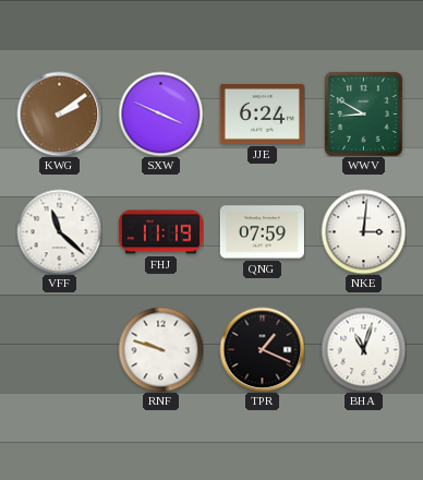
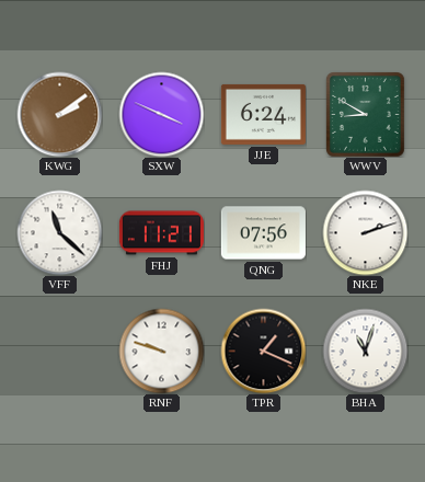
FHJ: 11:19 -> 11:21 (161, 233)
QNG: 07:59 -> 07:56 (263, 233)
NKE: 3:01 -> 2:12 (365, 232)
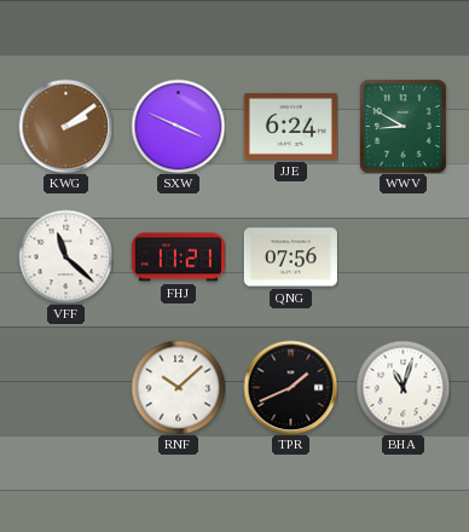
NKE: 2:12 -> none (365, 232)
RNF: 9:48 -> 10:08 (178, 387)
TPR: 1:19 -> 1:41 (290, 387)
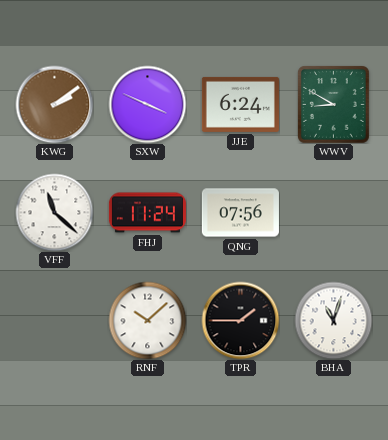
FHJ: 11:21 -> 11:24 (147, 213)
TPR: 1:41 -> 1:45 (240, 320)
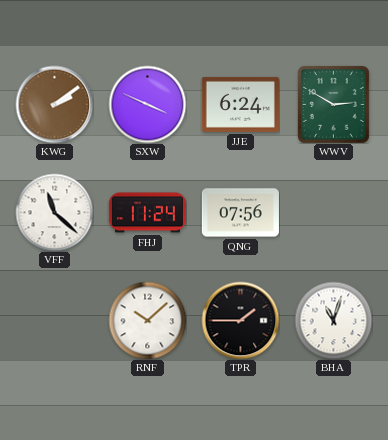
WWV: 8:50 -> 2:50 (333, 104)
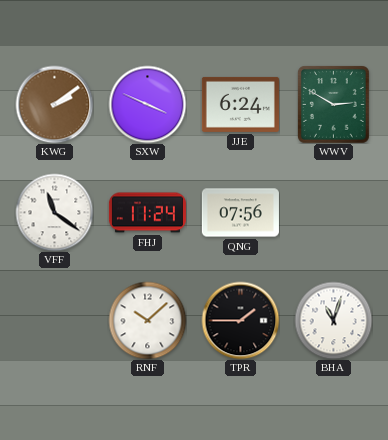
VFF: 11:22 -> 11:21 (54, 212)
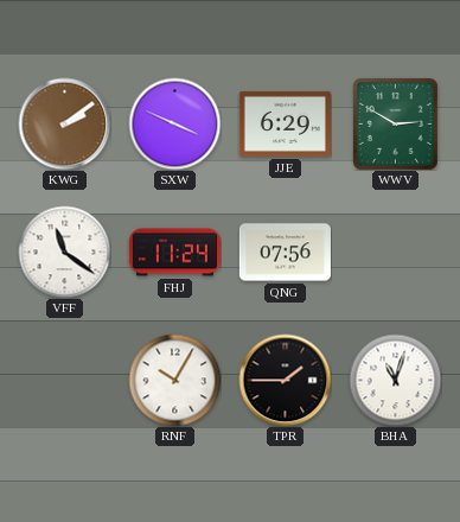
JJE: 6:24 -> 6:29 (285, 123)
RNF: 10:08 -> 10:05 (174, 380)
